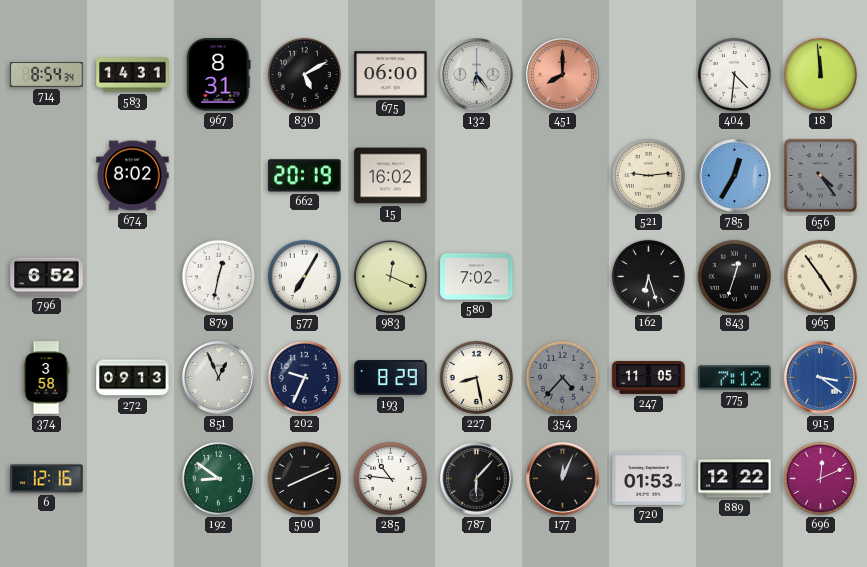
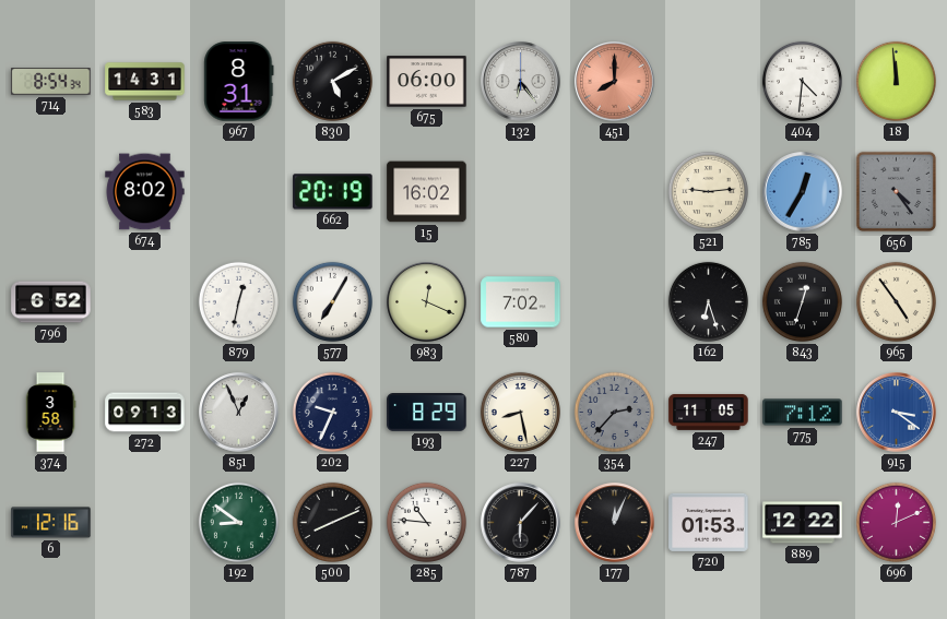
354: 4:37 -> 2:37 (614, 412)
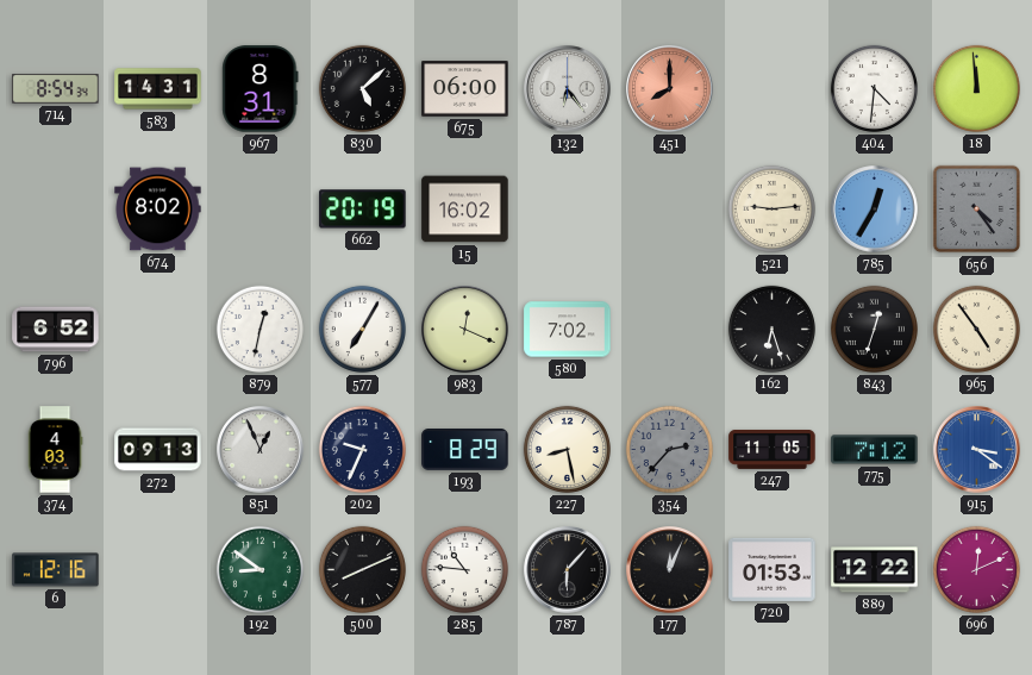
830: 5:10 -> 5:08 (362, 88)
374: 3:58 -> 4:03 (55, 450)
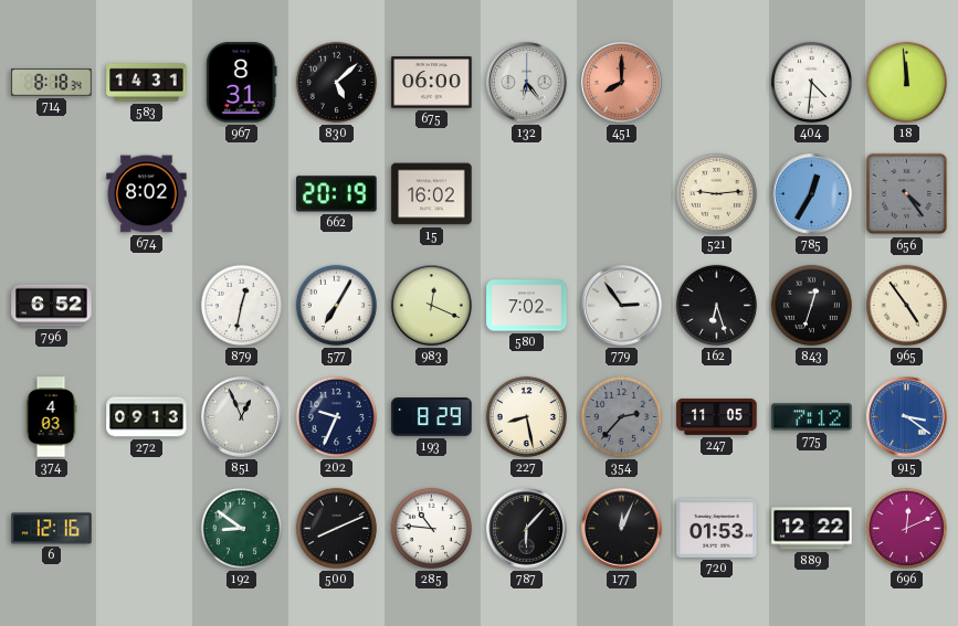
714: 8:54 -> 8:18 (52, 83)
779: none -> 2:54 (622, 306)
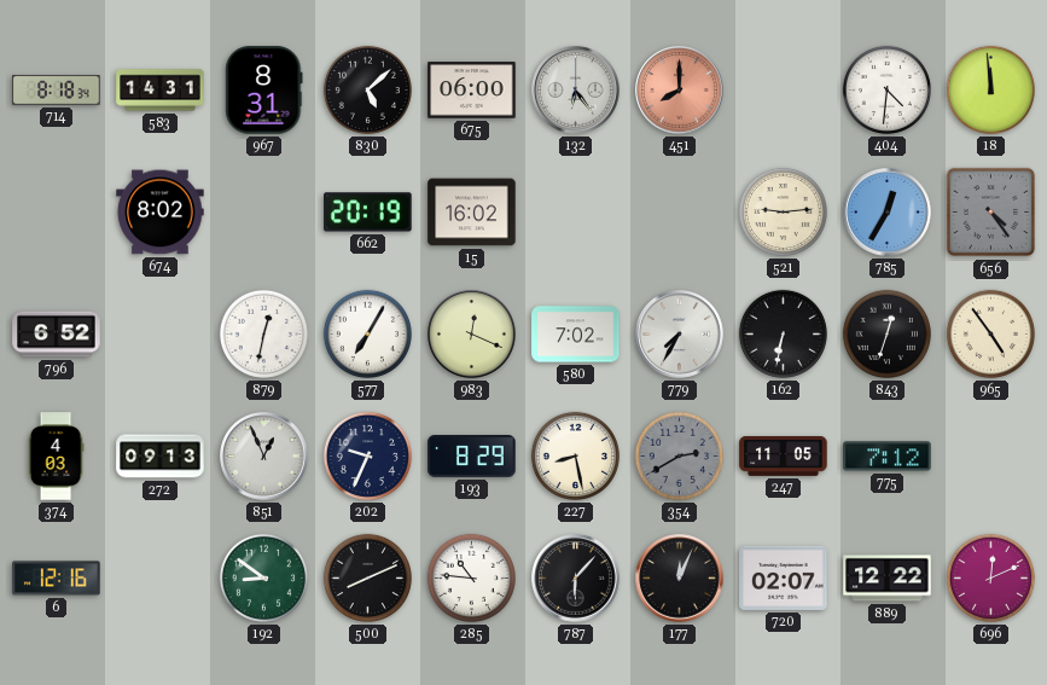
779: 2:54 -> 7:35 (680, 335)
162: 6:27 -> 6:32 (783, 333)
354: 2:37 -> 2:40 (679, 455)
915: 3:21 -> none (907, 417)
720: 01:53 -> 02:07 (784, 577)
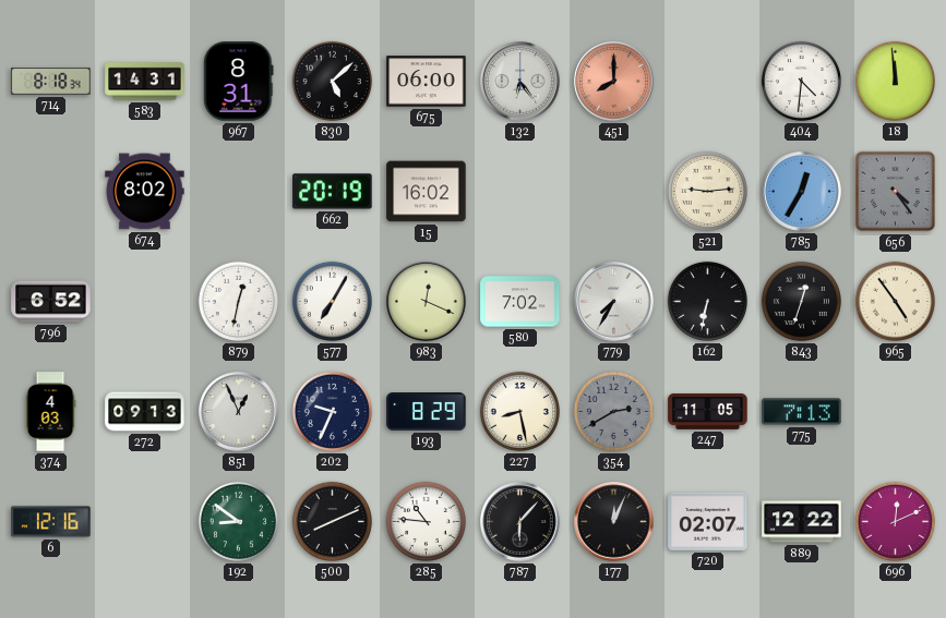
775: 7:12 -> 7:13 (802, 412)
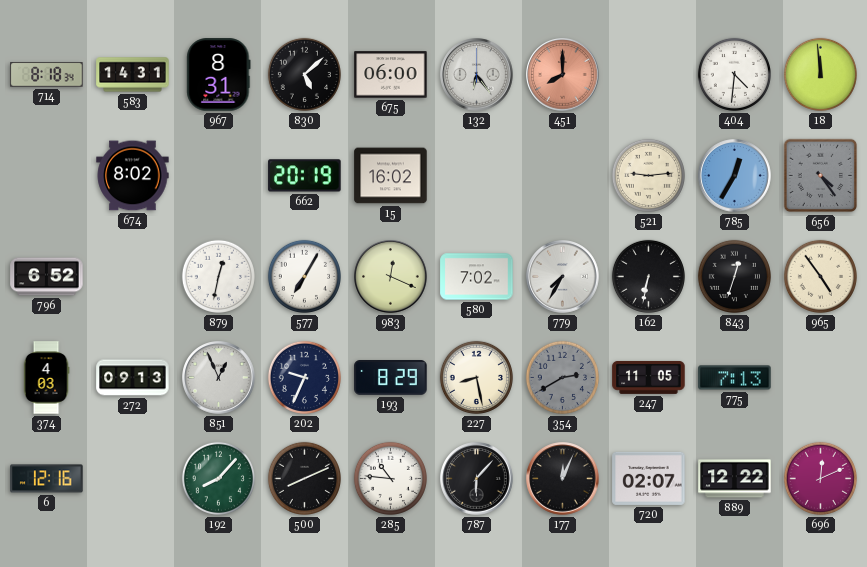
192: 8:51 -> 8:07 (218, 478)
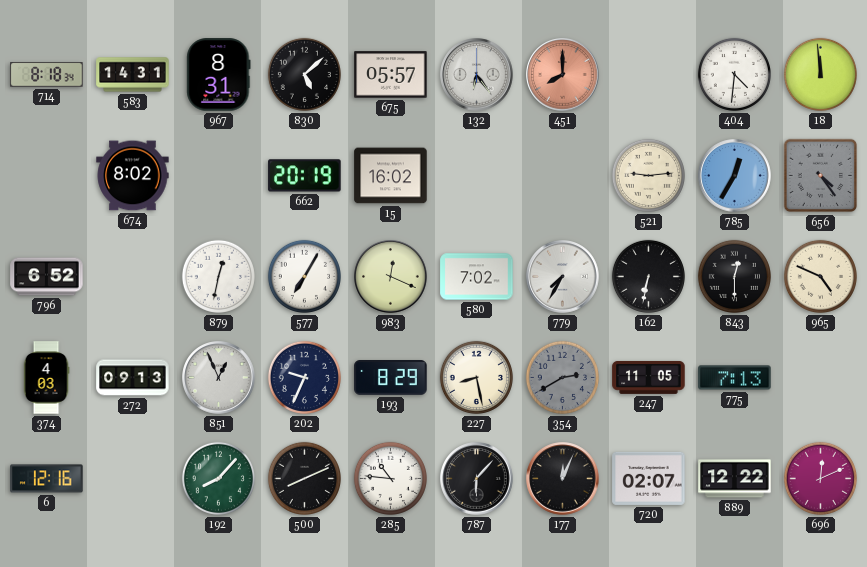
675: 06:00 -> 05:57 (391, 75)
843: 12:33 -> 12:30 (734, 276)
965: 4:54 -> 4:49 (820, 276)
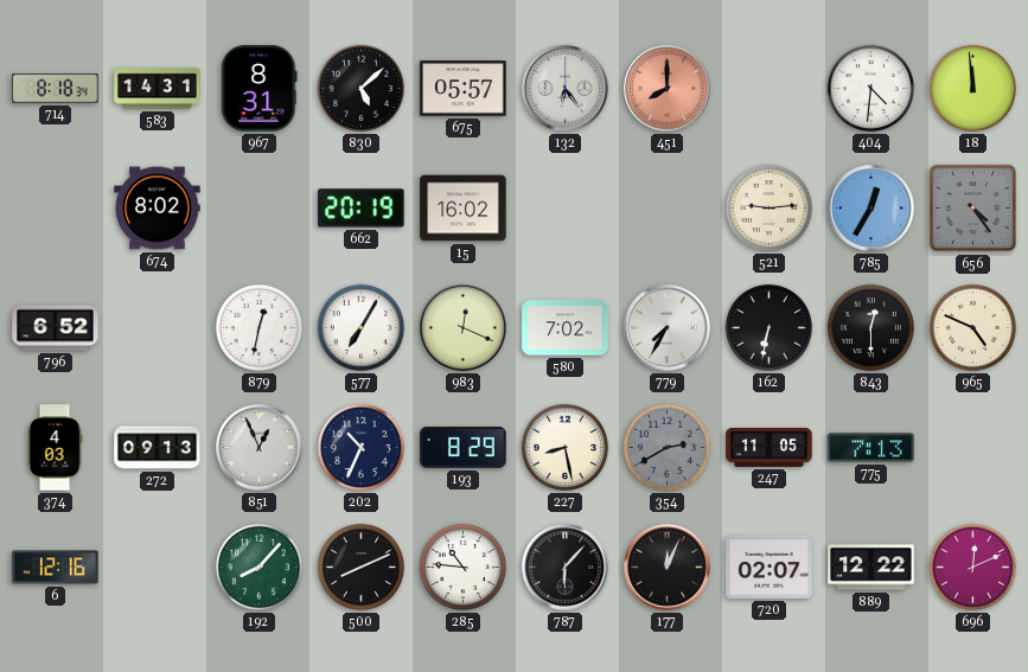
202: 9:34 -> 10:34 (360, 447)
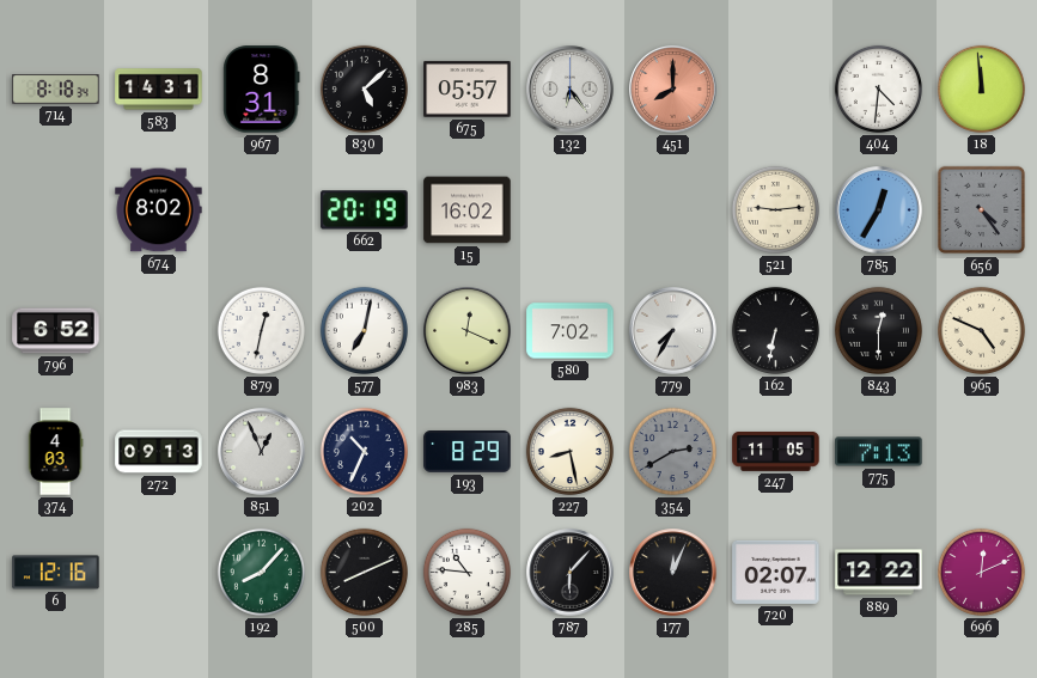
577: 7:05 -> 7:02 (364, 330)
